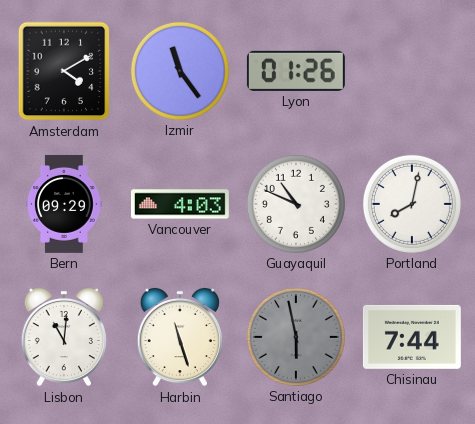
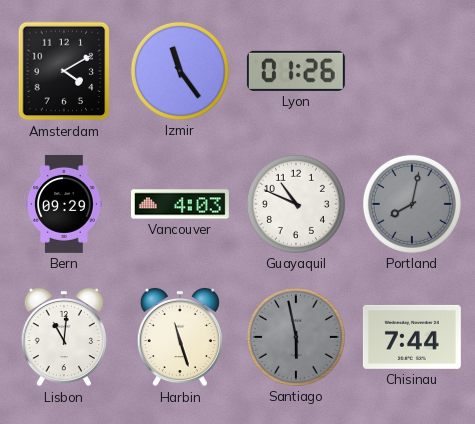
Portland dial: white -> grey (412, 204)
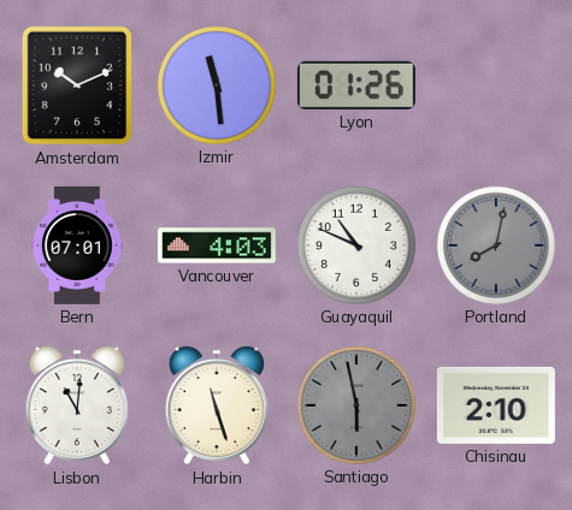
Amsterdam: 4:10 -> 10:11 (77, 85)
Izmir: 11:24 -> 11:29 (217, 85)
Bern: 09:29 -> 07:01 (77, 245)
Chisinau: 7:44 -> 2:10 (496, 405)
